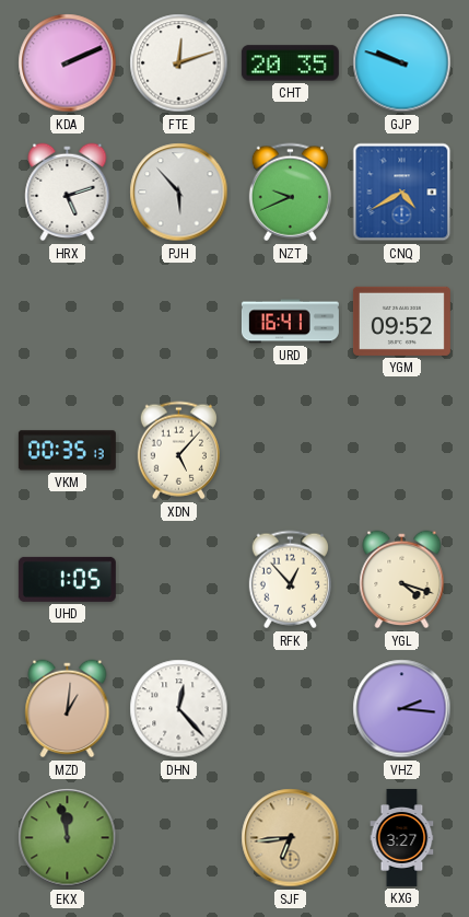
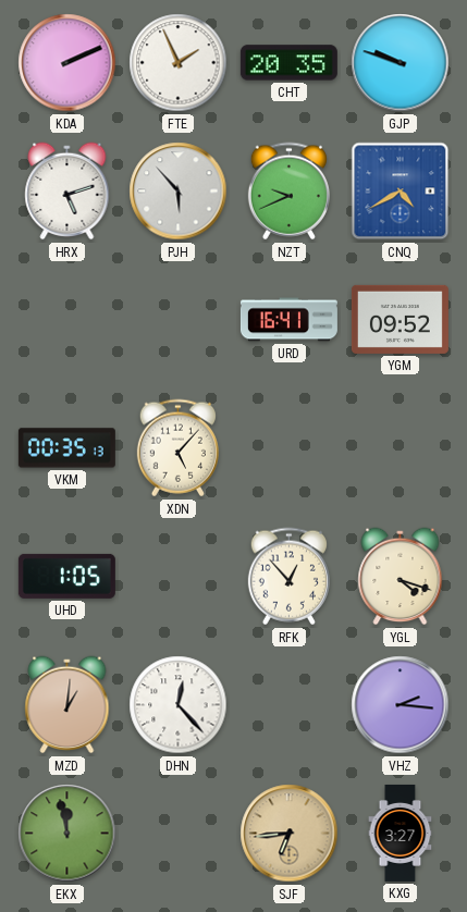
FTE: 12:12 -> 1:56 (179, 63)
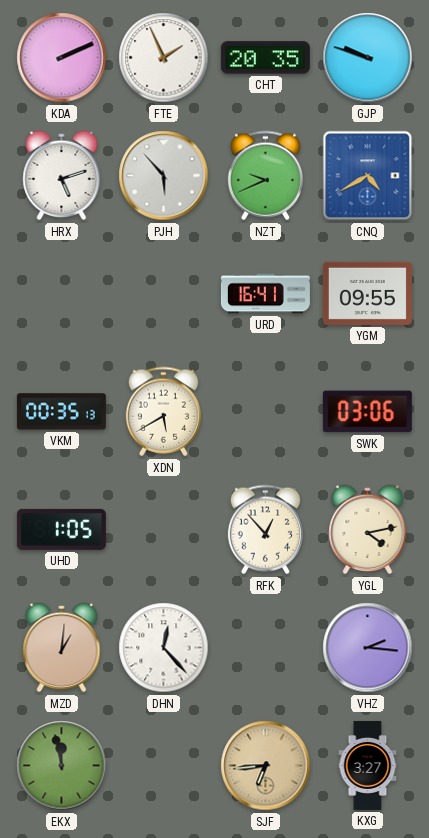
YGM: 09:52 -> 09:55 (367, 293)
XDN: 5:07 -> 5:40 (163, 412)
SWK: none -> 03:06 (367, 412)
YGL: 4:18 -> 4:13 (368, 530)
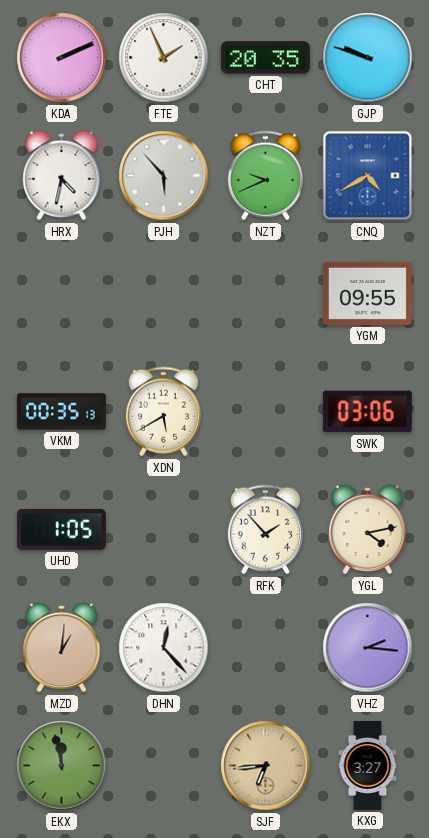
HRX: 5:12 -> 4:32 (62, 176)
URD: 16:41 -> none (265, 294)
RFK: 12:53 -> 1:53 (265, 530)
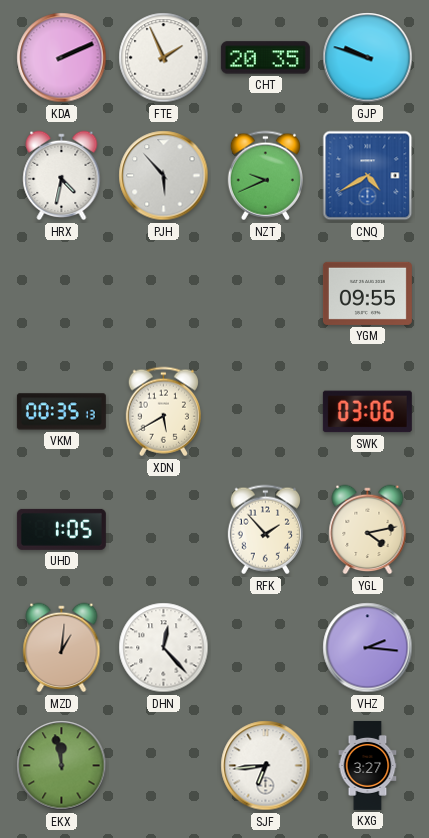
SJF dial: champagne -> white (266, 766)
